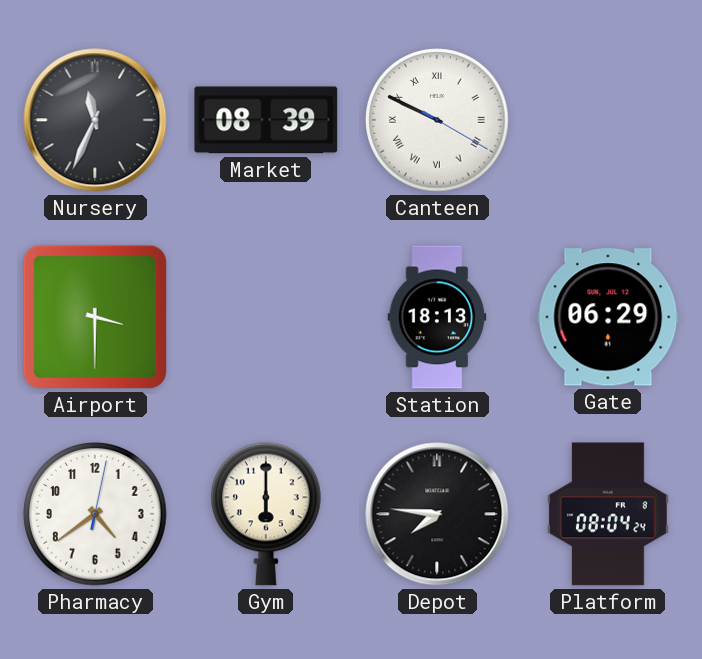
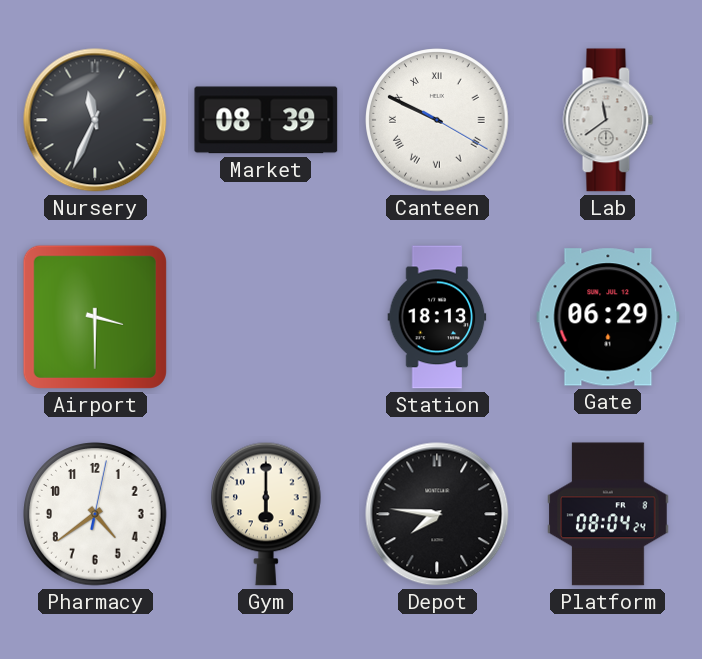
Lab: none -> 11:39 (608, 120)
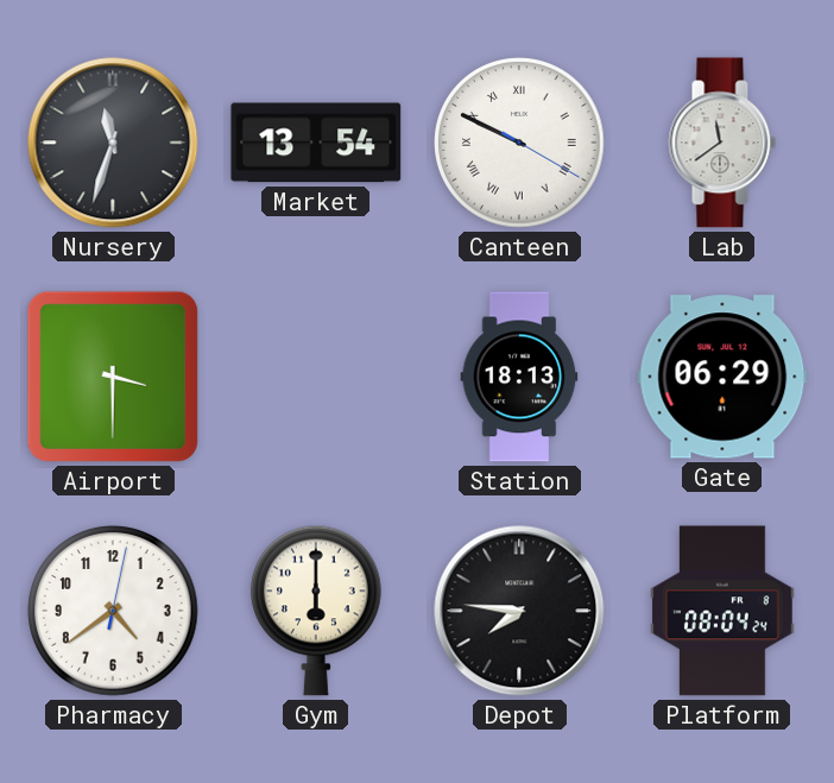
Nursery: 11:34 -> 11:33 (113, 143)
Market: 08:39 -> 13:54 (316, 143)
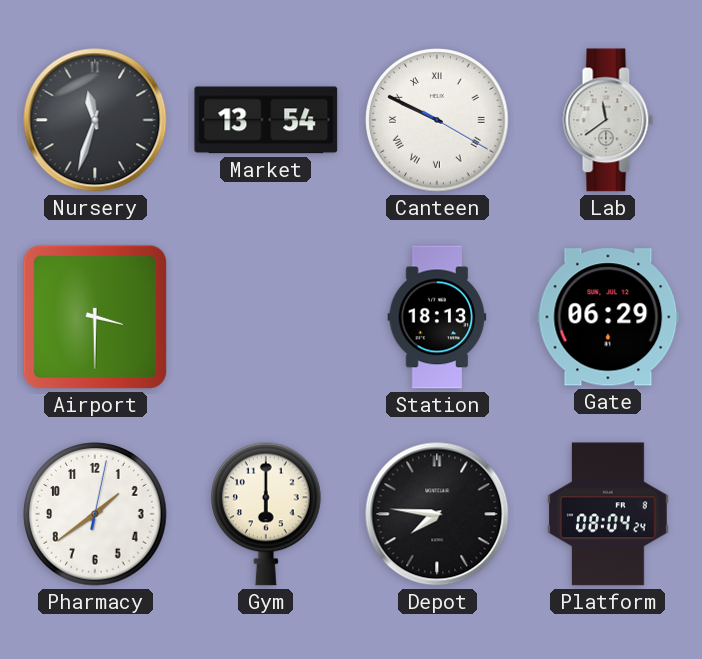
Pharmacy: 4:39 -> 1:39 (95, 514)
